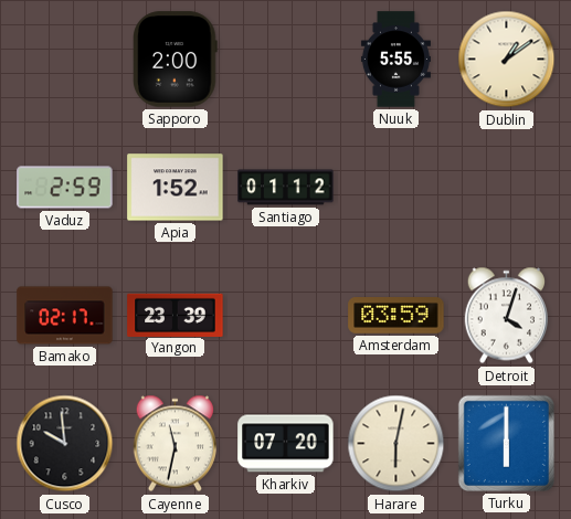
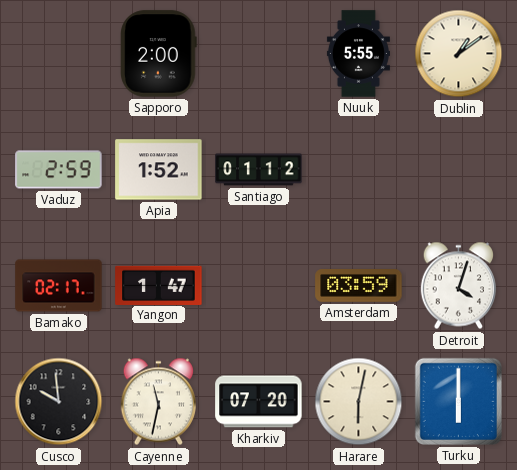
Yangon: 23:39 -> 1:47 (159, 285)
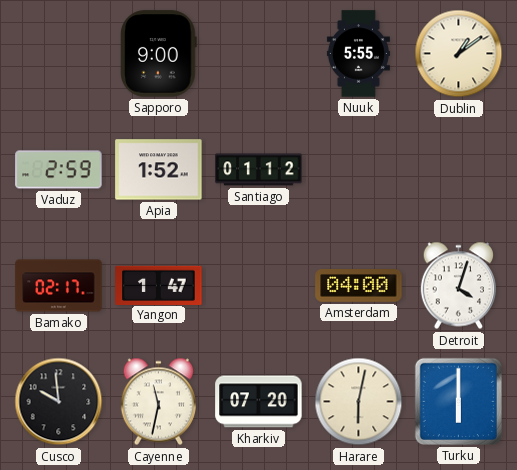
Sapporo: 2:00 -> 9:00 (159, 54)
Amsterdam: 03:59 -> 04:00 (359, 286)
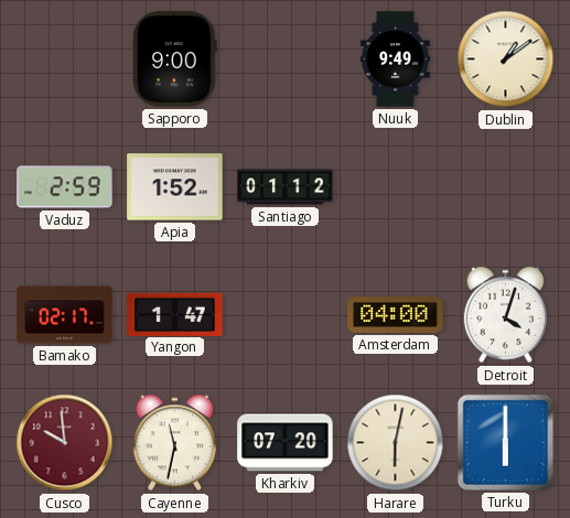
Nuuk: 5:55 -> 9:49 (395, 60)
Cusco dial: black -> burgundy (65, 443)
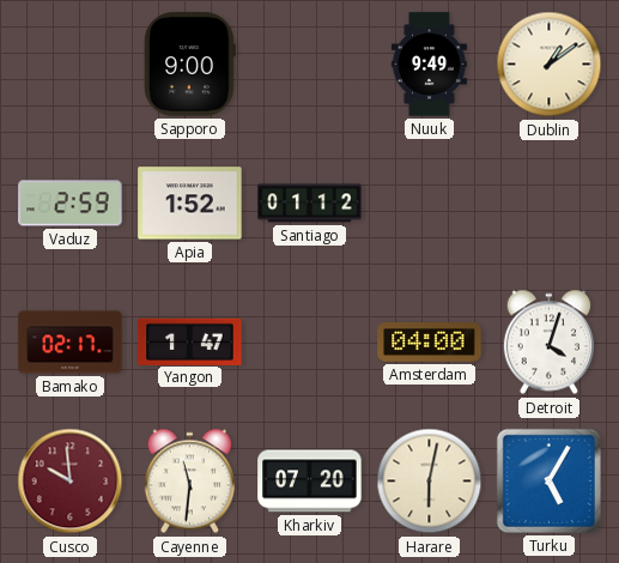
Cayenne: 11:32 -> 11:31 (189, 482)
Turku: 6:00 -> 5:05 (548, 480)
